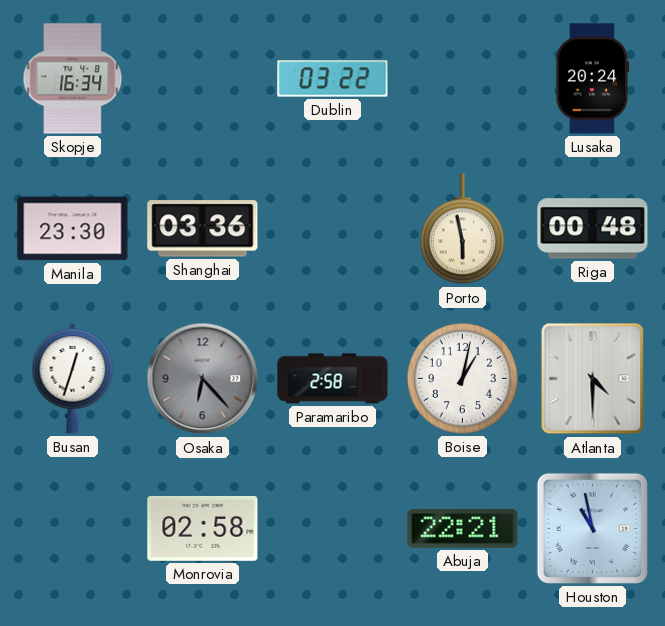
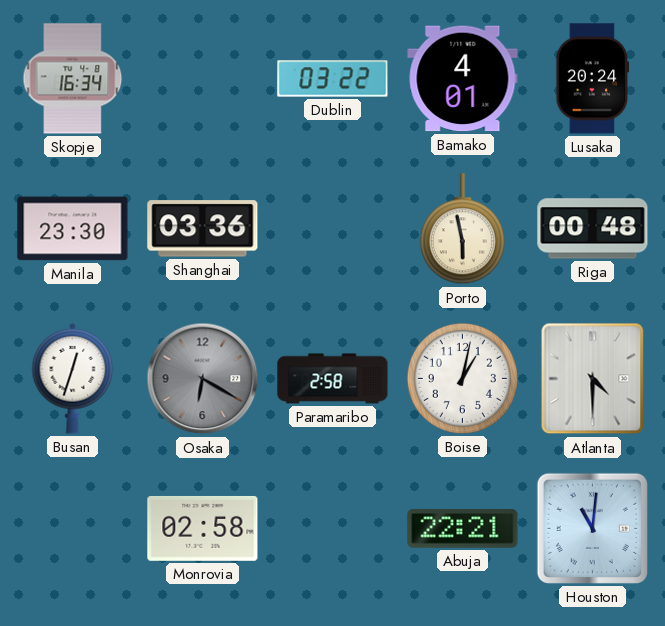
Bamako: none -> 4:01 (463, 79)
Osaka: 6:23 -> 6:20 (203, 379)
Houston: 10:58 -> 11:01 (592, 528)
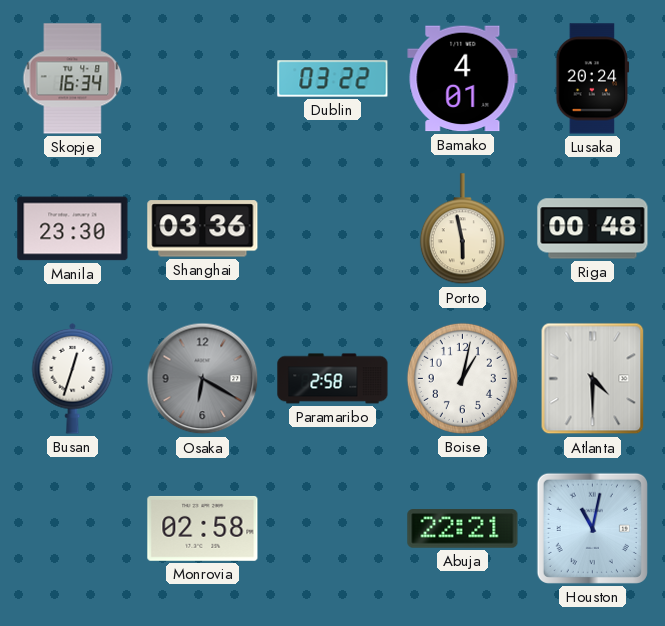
Houston: 11:01 -> 11:02 (592, 528)
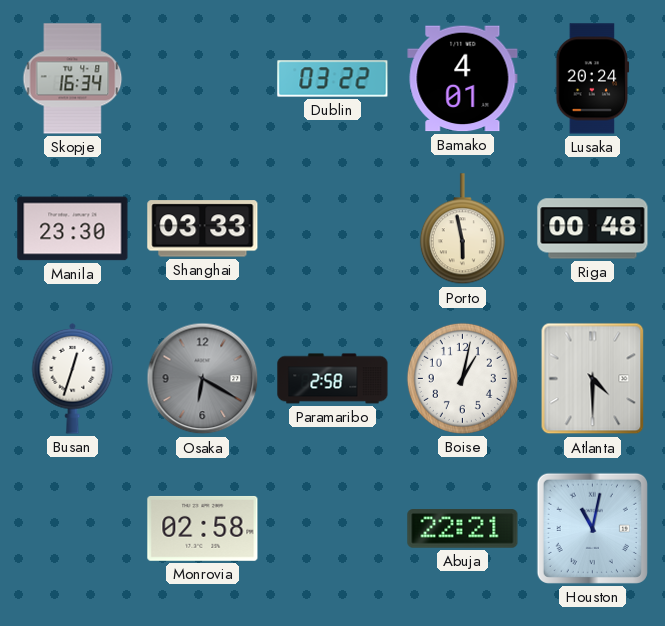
Shanghai: 03:36 -> 03:33 (203, 229)
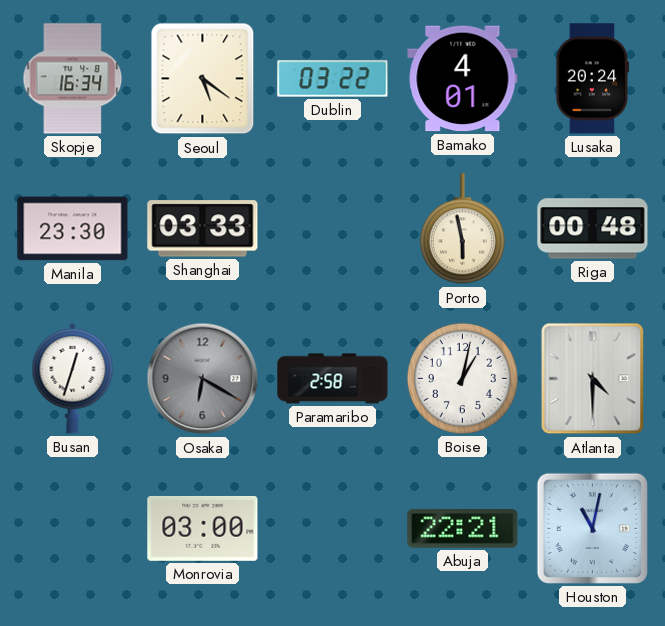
Seoul: none -> 5:21 (203, 79)
Monrovia: 02:58 -> 03:00 (203, 528)
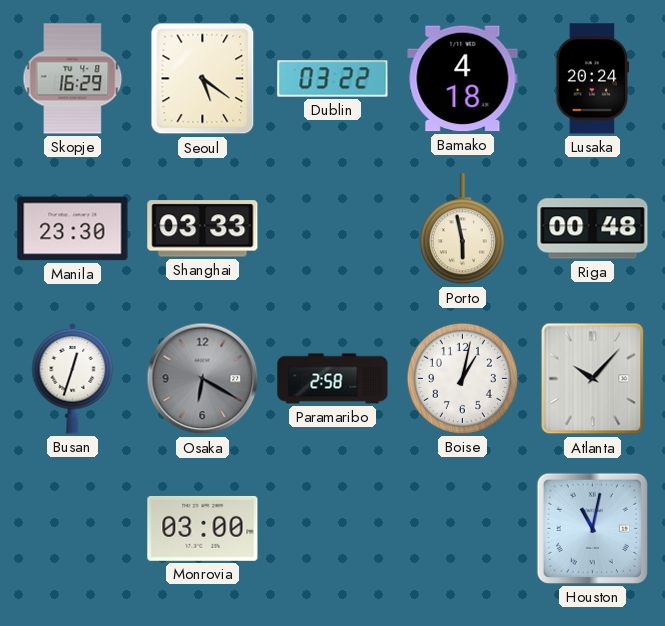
Skopje: 16:34 -> 16:29 (73, 79)
Bamako: 4:01 -> 4:18 (463, 79)
Atlanta: 4:30 -> 10:07 (593, 379)
Abuja: 22:21 -> none (463, 529)
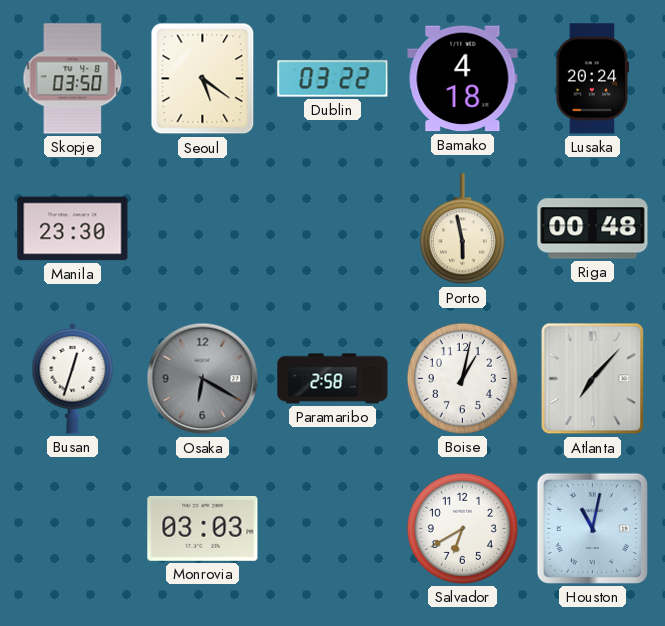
Skopje: 16:29 -> 03:50 (73, 79)
Shanghai: 03:33 -> none (203, 229)
Atlanta: 10:07 -> 7:07 (593, 379)
Monrovia: 03:00 -> 03:03 (203, 528)
Salvador: none -> 6:40 (462, 528)
